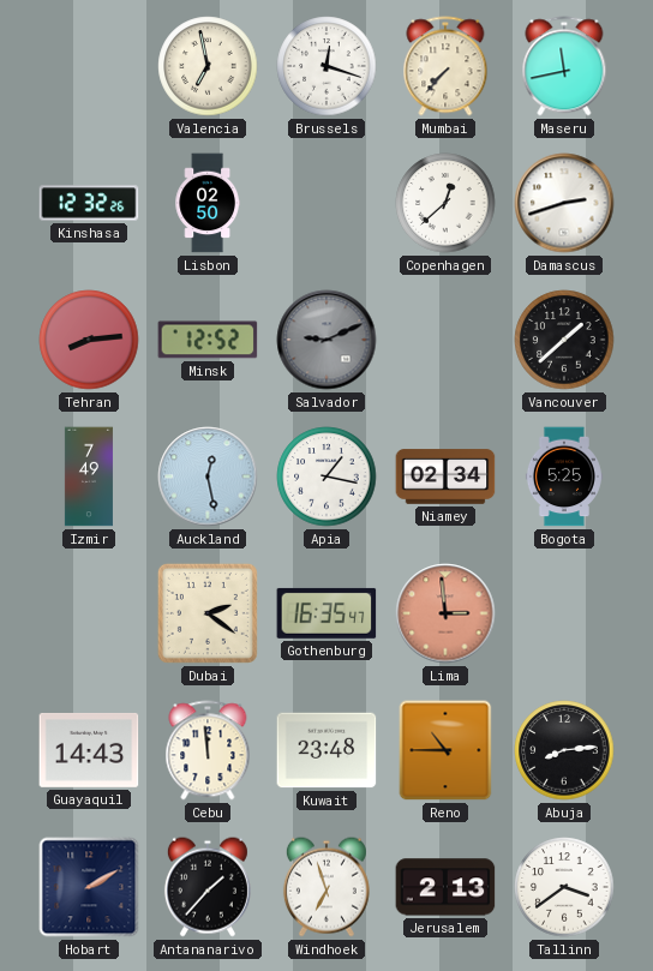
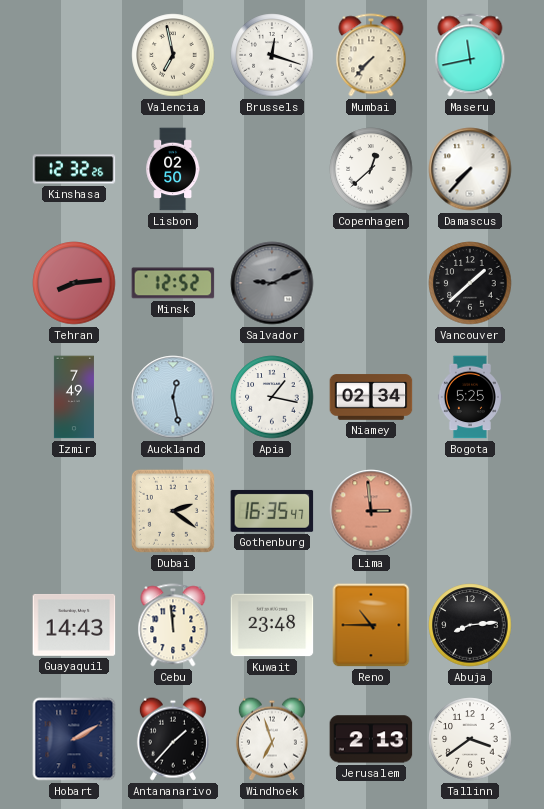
Damascus: 2:42 -> 7:37 (470, 169)
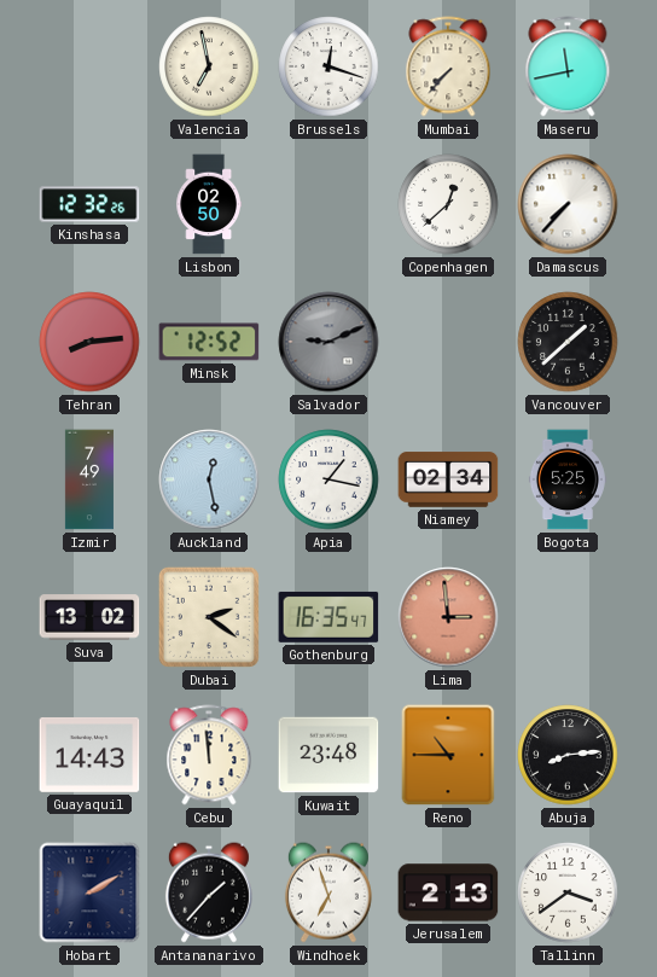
Suva: none -> 13:02 (89, 617)
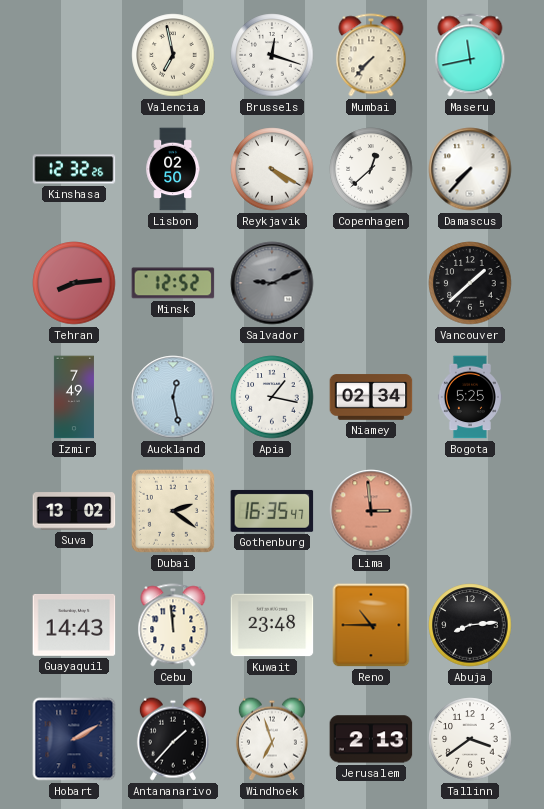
Reykjavik: none -> 4:20 (272, 169)
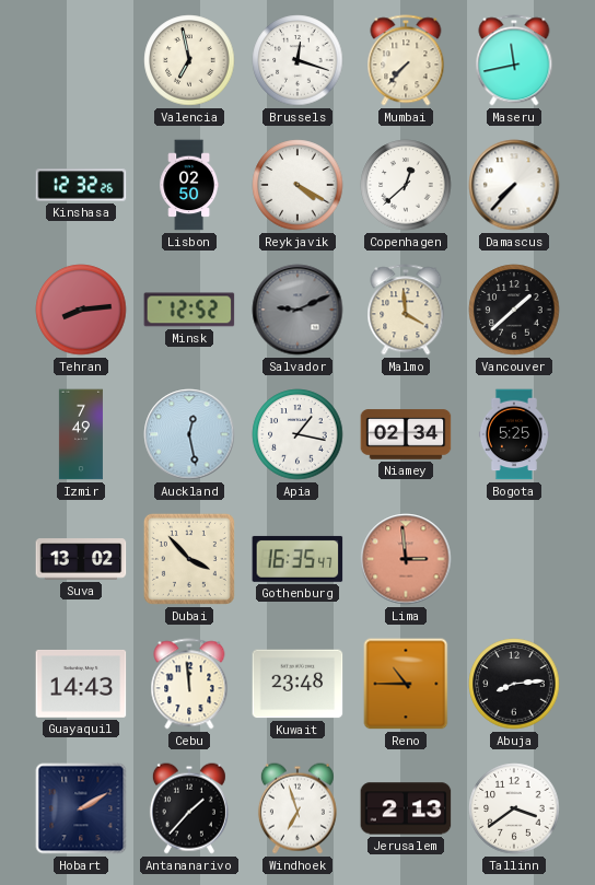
Malmo: none -> 3:59 (406, 310)
Dubai: 2:21 -> 3:53 (189, 559)
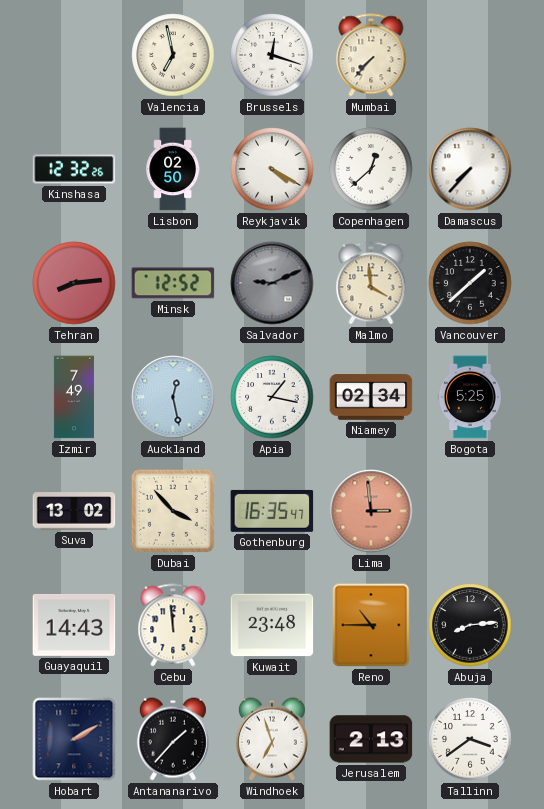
Maseru: 11:43 -> none (514, 60)
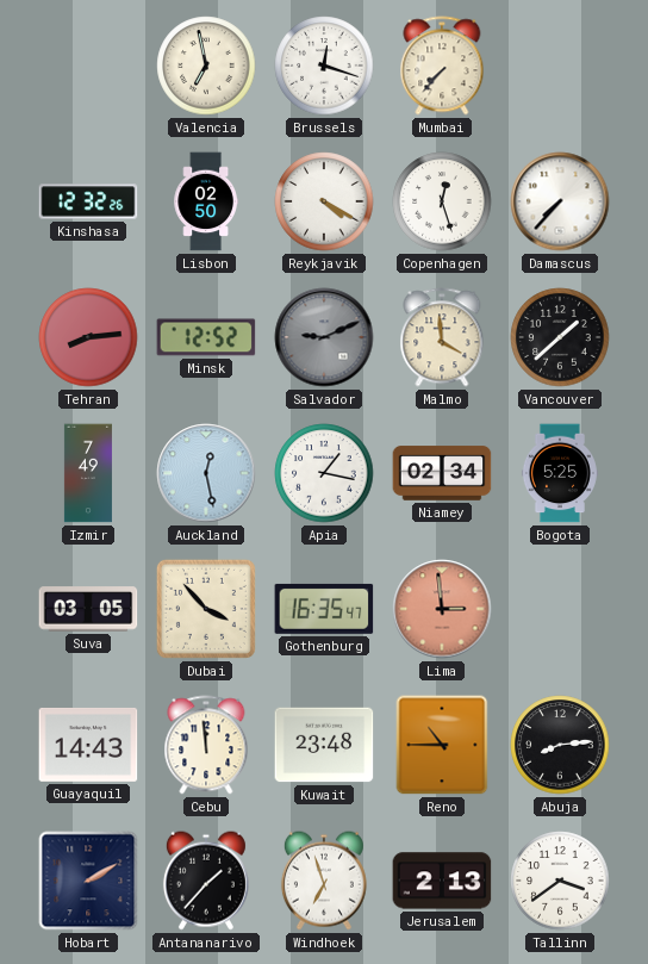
Copenhagen: 12:38 -> 12:27 (442, 201)
Suva: 13:02 -> 03:05 (88, 609)
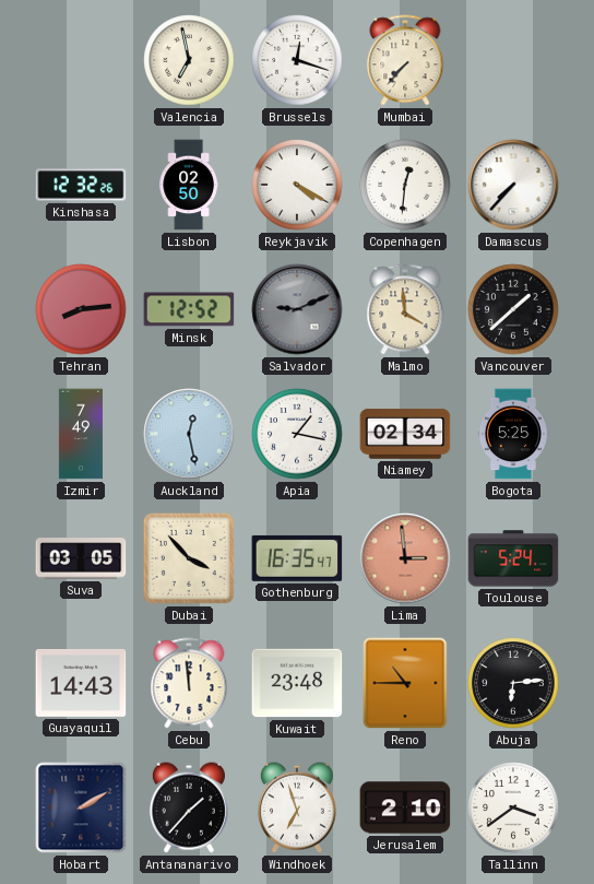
Copenhagen: 12:27 -> 12:31 (405, 185)
Toulouse: none -> 5:24 (513, 558)
Abuja: 8:14 -> 6:14 (513, 683)
Jerusalem: 2:13 -> 2:10 (405, 808)
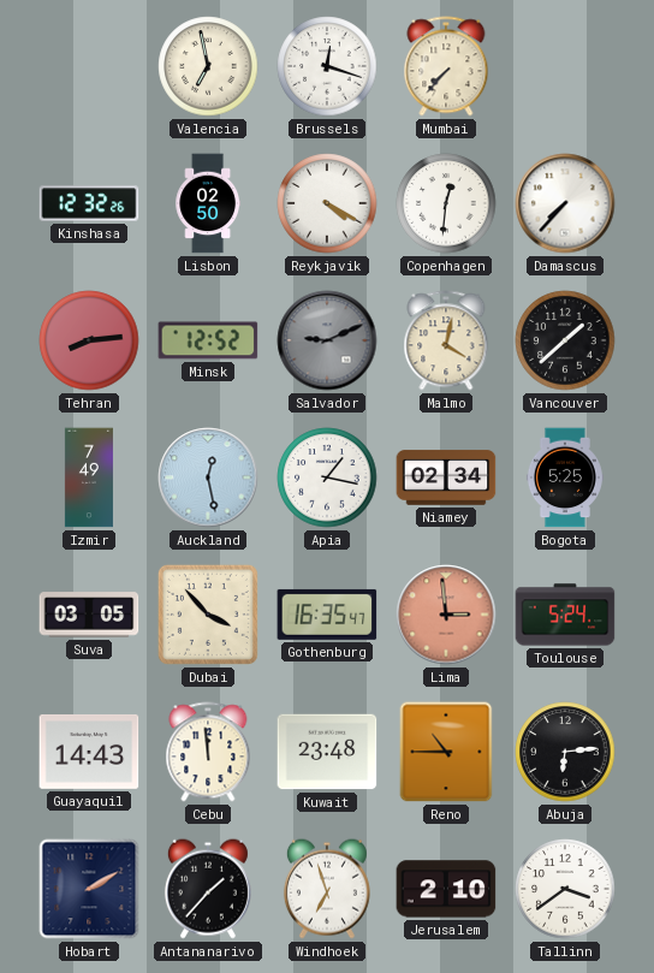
Malmo: 3:59 -> 4:02 (446, 340)
